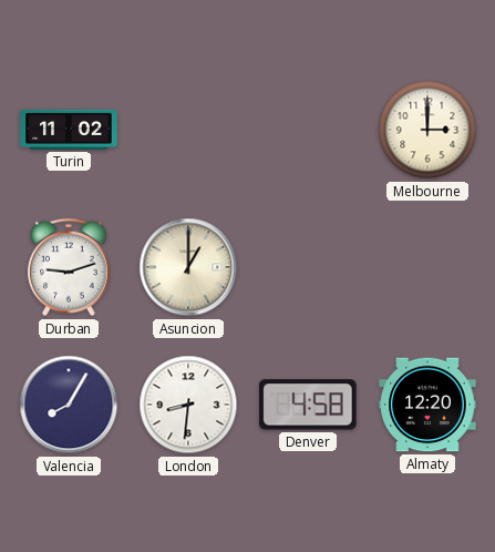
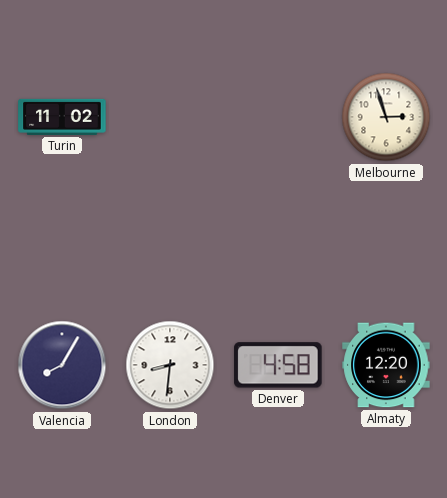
Melbourne: 3:00 -> 2:57 (386, 117)
Durban: 9:12 -> none (69, 267)
Asuncion: 1:00 -> none (188, 267)
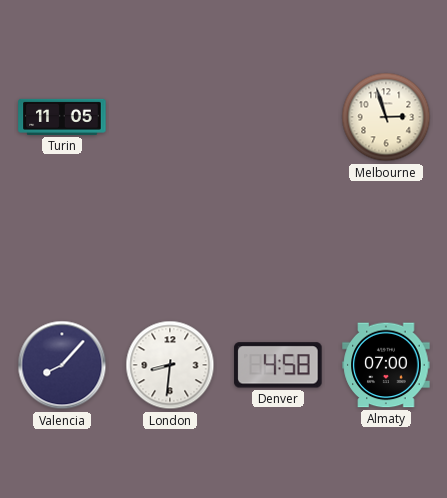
Turin: 11:02 -> 11:05 (62, 117)
Valencia: 8:05 -> 8:07 (62, 365)
Almaty: 12:20 -> 07:00 (386, 365)
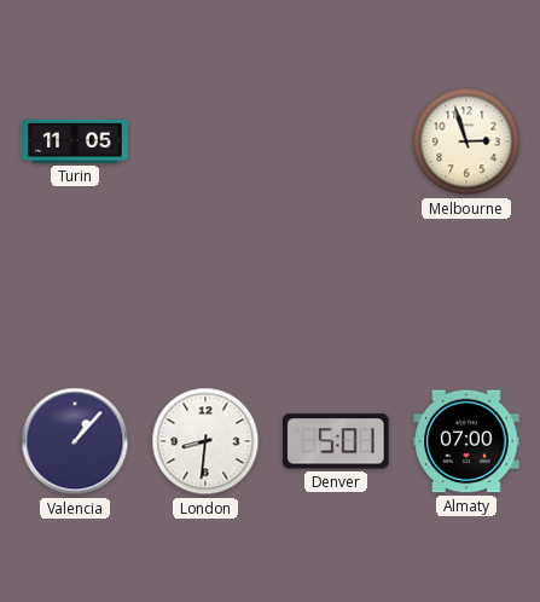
Valencia: 8:07 -> 1:07 (75, 441)
Denver: 4:58 -> 5:01 (336, 441)
